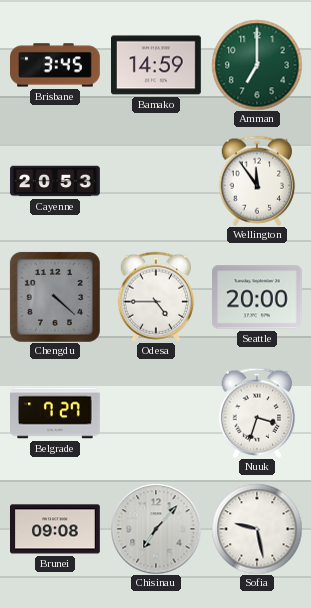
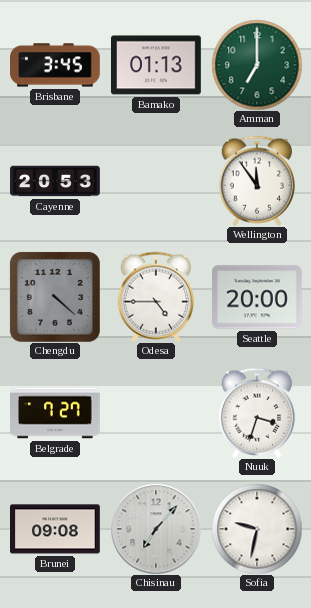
Bamako: 14:59 -> 01:13 (157, 65)
Sofia: 9:28 -> 9:32 (257, 529)
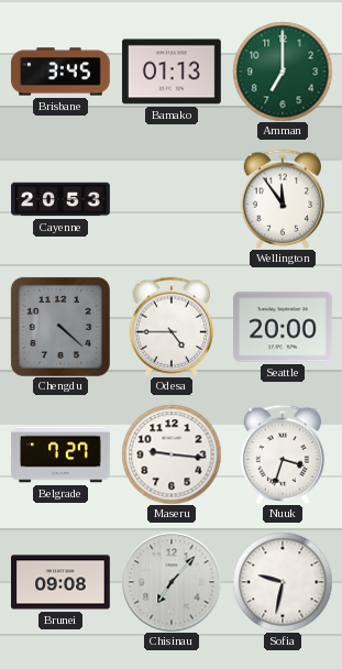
Maseru: none -> 9:16 (172, 454)
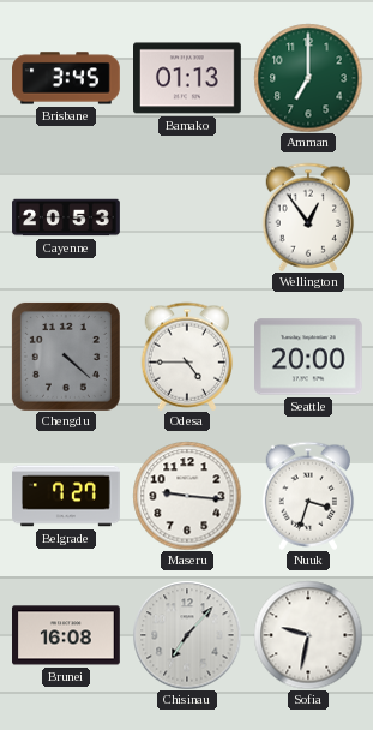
Wellington: 11:54 -> 12:54 (308, 217)
Brunei: 09:08 -> 16:08 (67, 635)
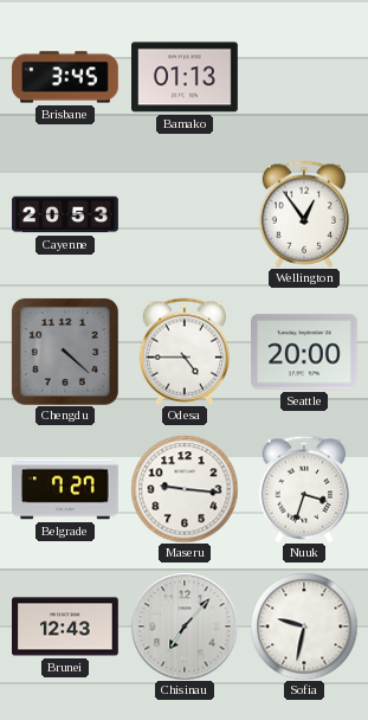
Amman: 7:00 -> none (308, 78)
Brunei: 16:08 -> 12:43 (66, 626)
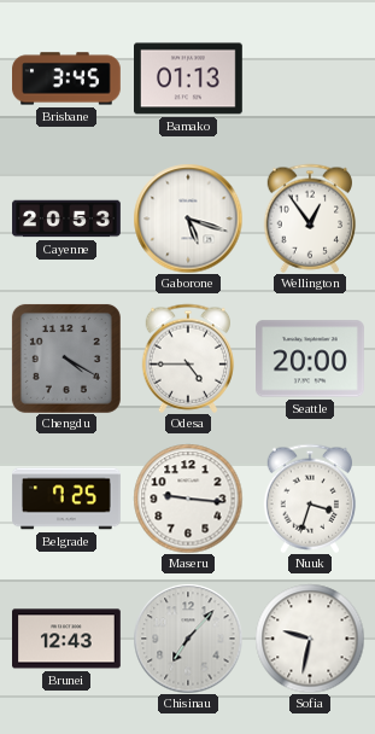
Gaborone: none -> 5:18 (188, 219)
Chengdu: 4:22 -> 4:20 (66, 359)
Belgrade: 7:27 -> 7:25 (68, 499)
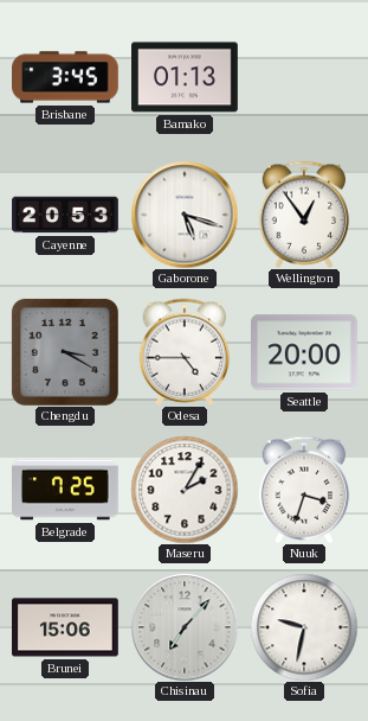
Chengdu: 4:20 -> 3:20 (65, 352)
Maseru: 9:16 -> 2:05 (185, 490)
Brunei: 12:43 -> 15:06 (66, 627)
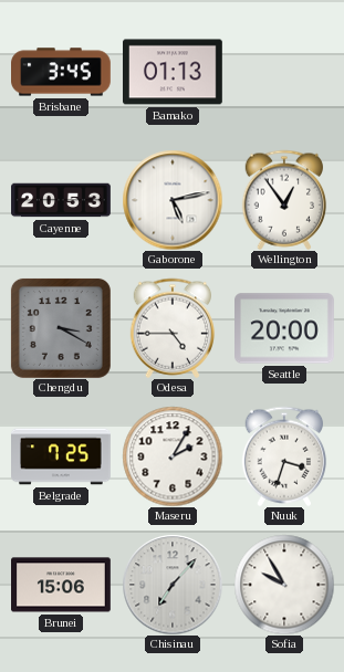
Gaborone: 5:18 -> 5:13 (173, 200)
Sofia: 9:32 -> 9:55 (284, 585)
